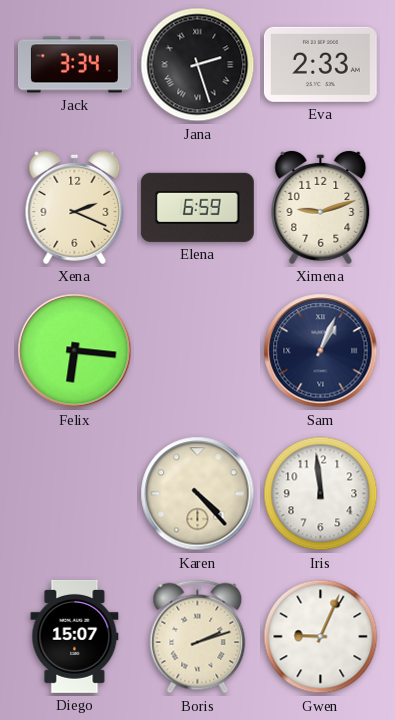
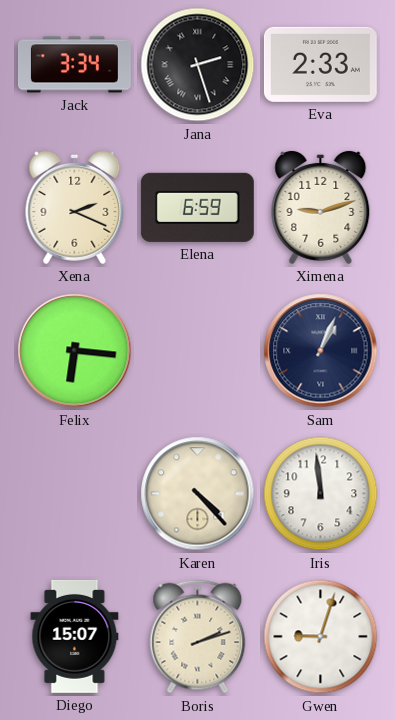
Gwen: 9:04 -> 9:03 (321, 637)
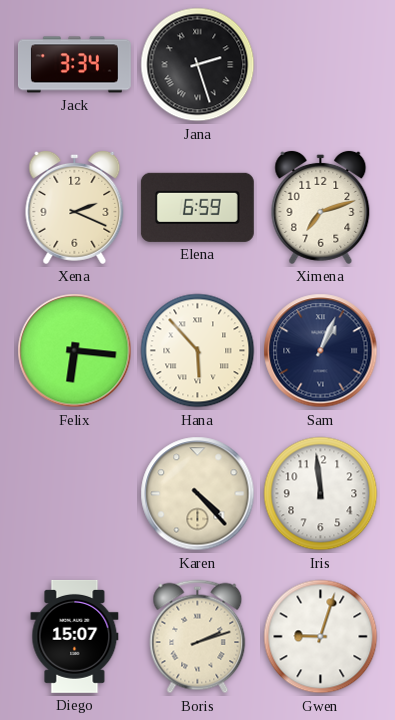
Eva: 2:33 -> none (320, 64)
Ximena: 9:12 -> 7:12 (321, 207)
Hana: none -> 5:53 (198, 351)
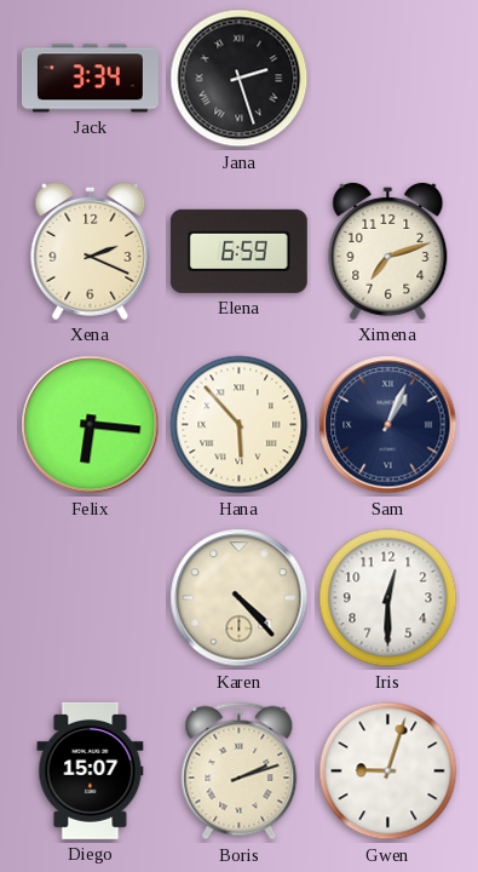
Iris: 11:59 -> 12:30 (388, 598)
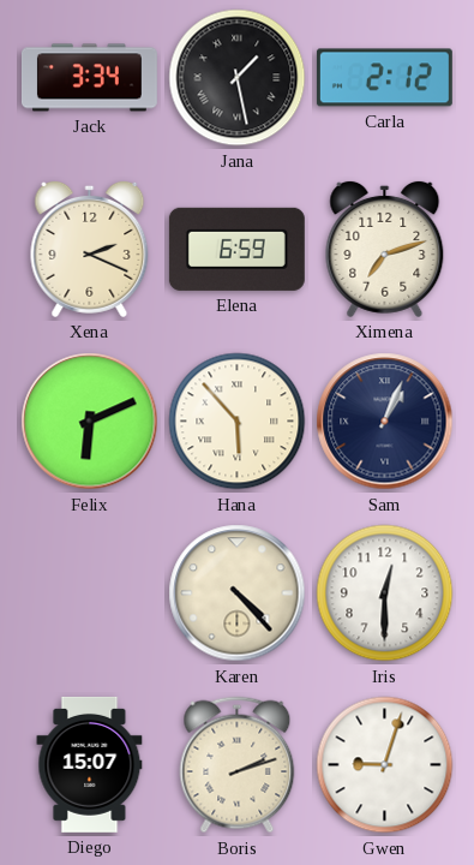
Jana: 2:27 -> 1:28 (238, 78)
Carla: none -> 2:12 (384, 78)
Felix: 6:16 -> 6:11 (90, 422)
